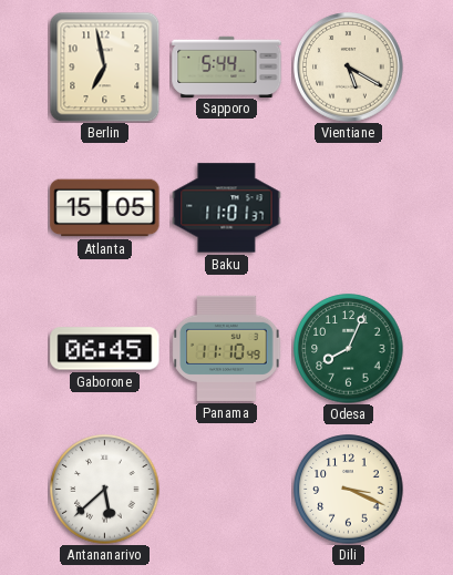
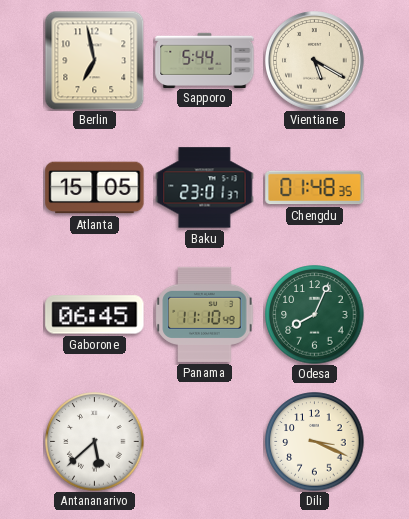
Baku: 11:01 -> 23:01 (205, 188)
Chengdu: none -> 01:48 (315, 188)
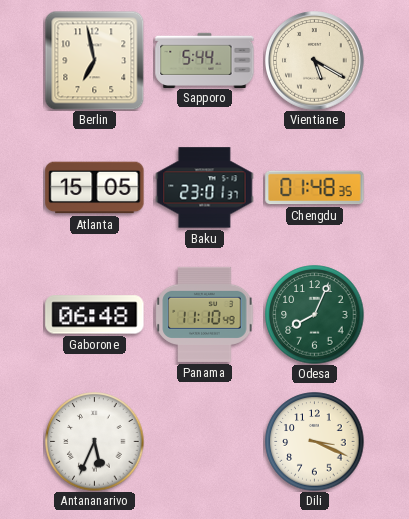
Gaborone: 06:45 -> 06:48 (95, 315)
Antananarivo: 5:38 -> 5:34 (95, 442)
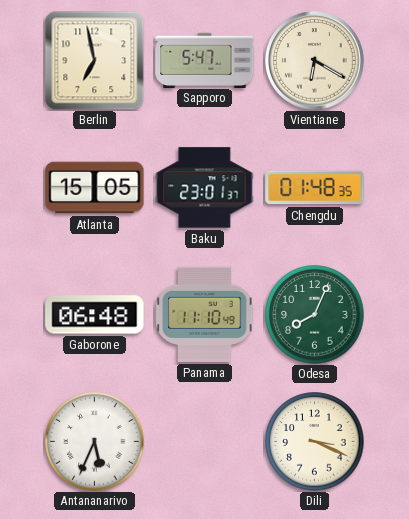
Sapporo: 5:44 -> 5:47 (205, 60)
Vientiane: 5:20 -> 6:20 (315, 61)
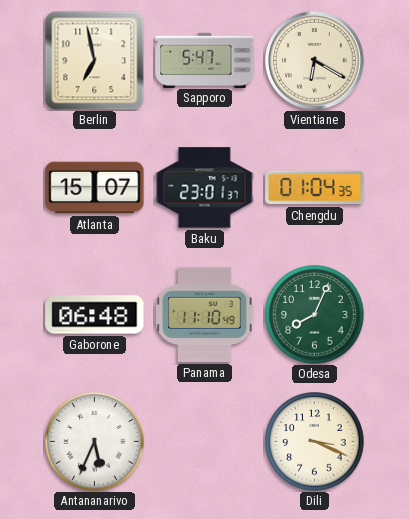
Atlanta: 15:05 -> 15:07 (95, 188)
Chengdu: 01:48 -> 01:04 (315, 188)
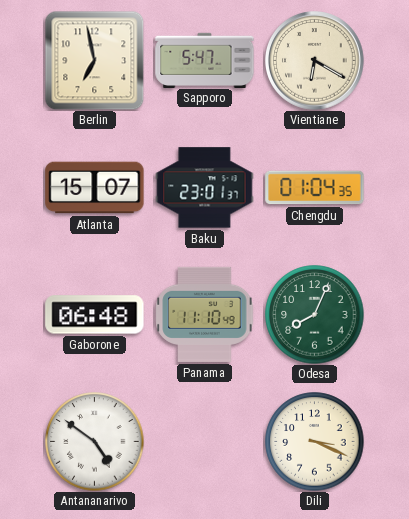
Antananarivo: 5:34 -> 4:51 (95, 442)
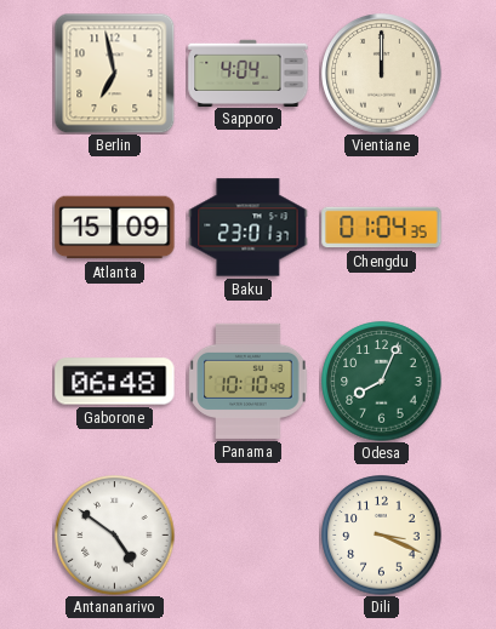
Sapporo: 5:47 -> 4:04 (249, 73)
Vientiane: 6:20 -> 12:00 (382, 74)
Atlanta: 15:07 -> 15:09 (115, 228)
Panama: 11:10 -> 10:10 (249, 381)
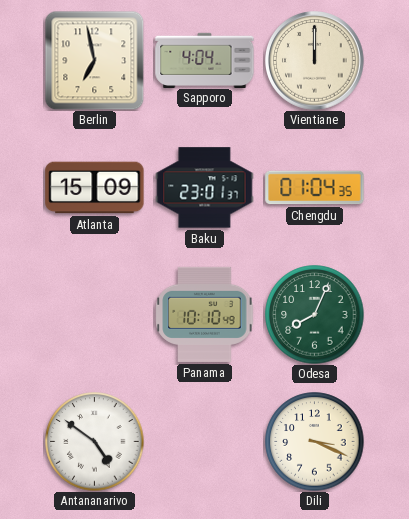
Gaborone: 06:48 -> none (115, 382)
